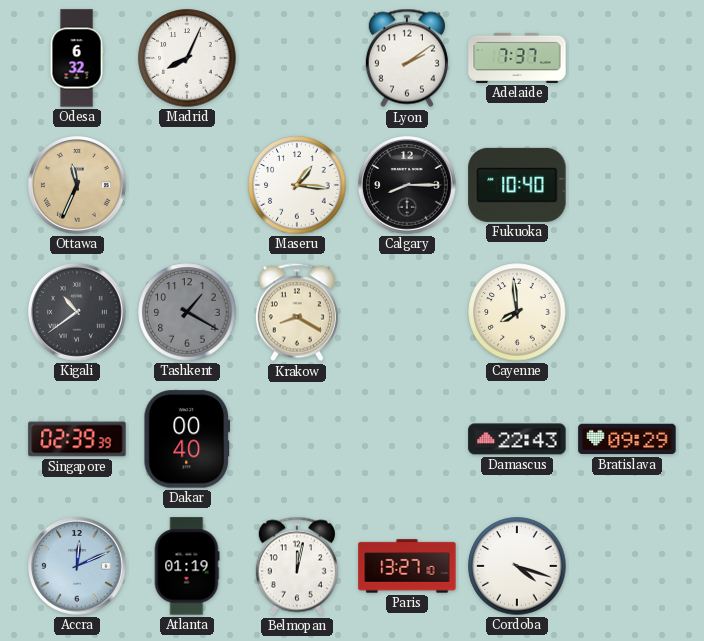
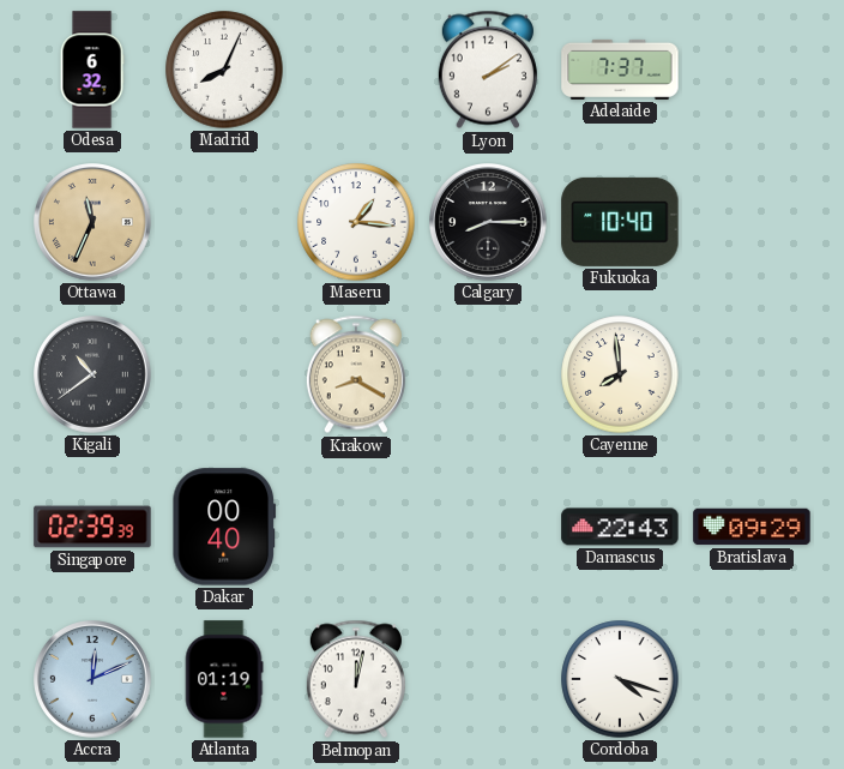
Tashkent: 1:20 -> none (187, 312)
Paris: 13:27 -> none (407, 566)
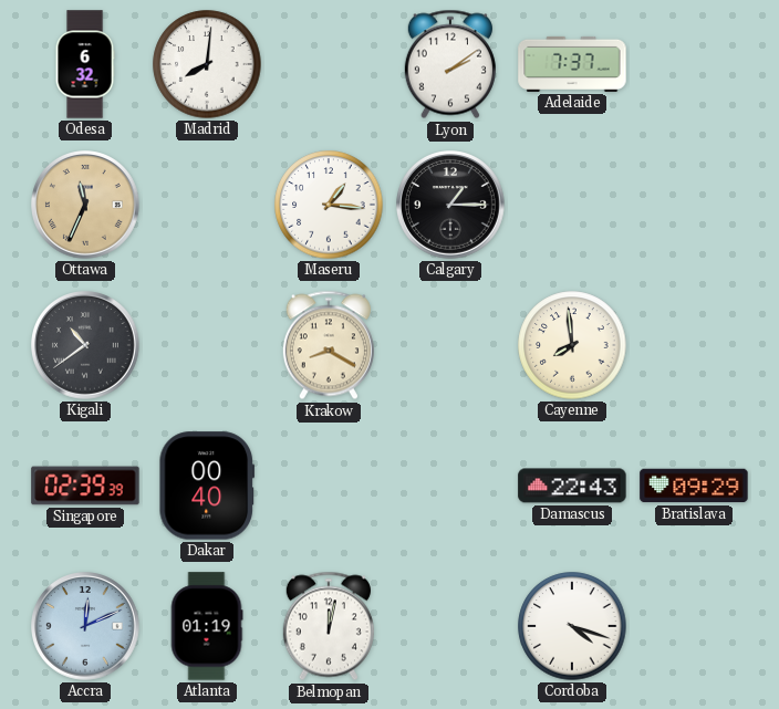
Madrid: 8:04 -> 8:01 (207, 64)
Calgary: 8:15 -> 1:15 (451, 206)
Fukuoka: 10:40 -> none (620, 222)
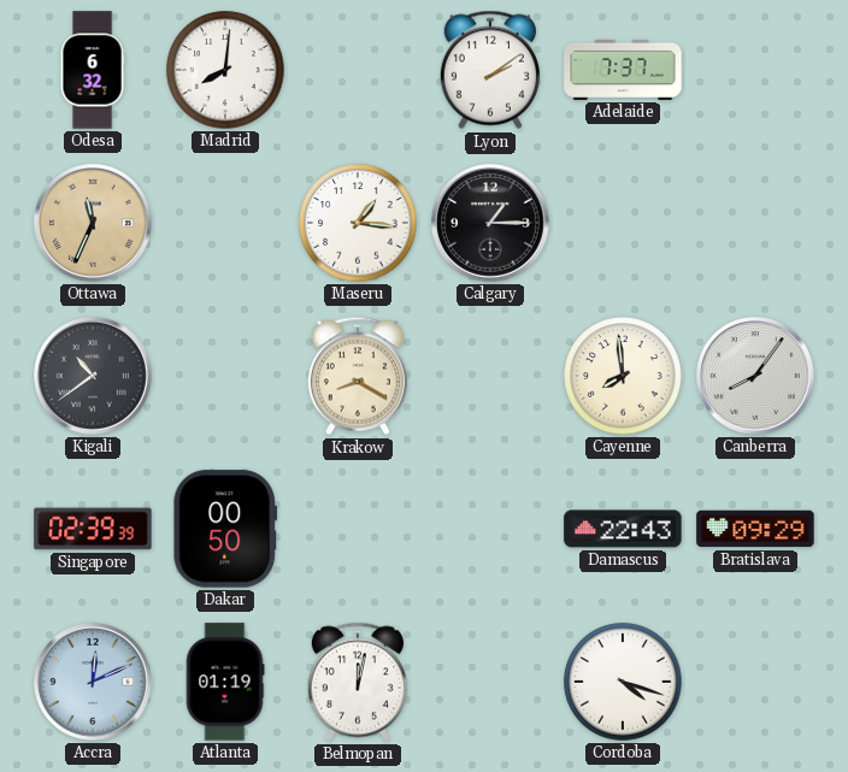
Canberra: none -> 8:06 (756, 377)
Dakar: 00:40 -> 00:50 (225, 529)
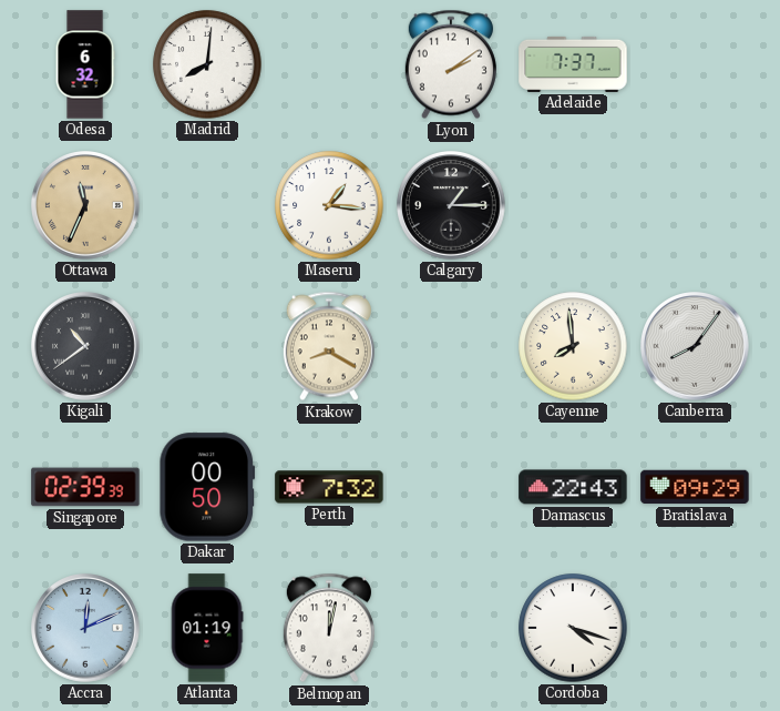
Perth: none -> 7:32 (329, 487)
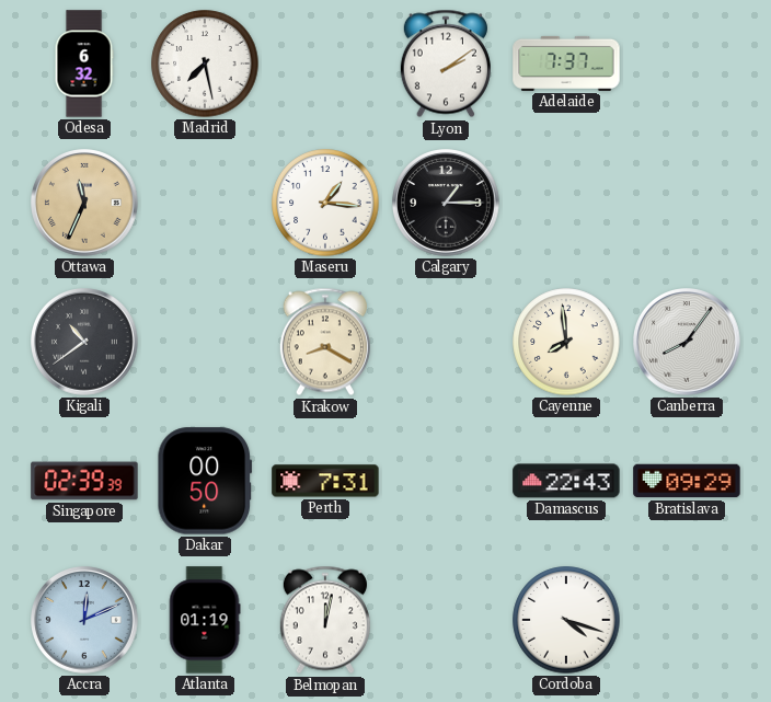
Madrid: 8:01 -> 7:28 (205, 64)
Perth: 7:32 -> 7:31 (325, 481)
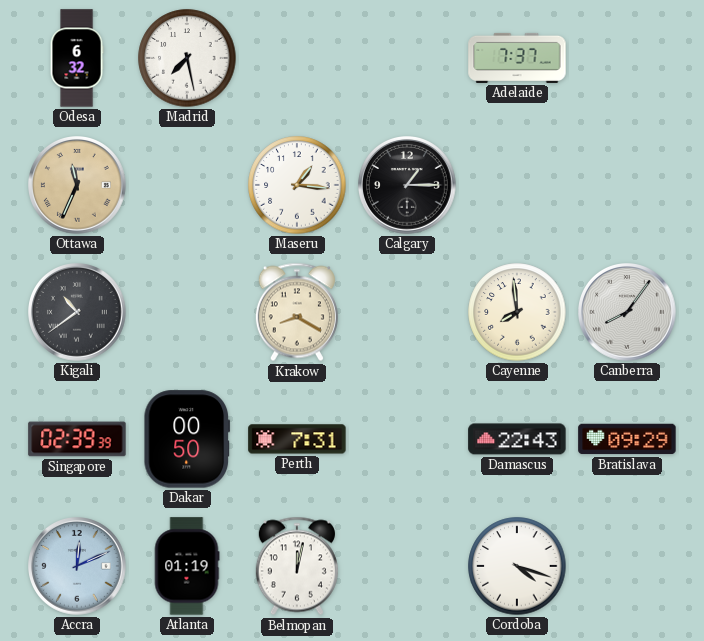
Lyon: 2:09 -> none (446, 64)
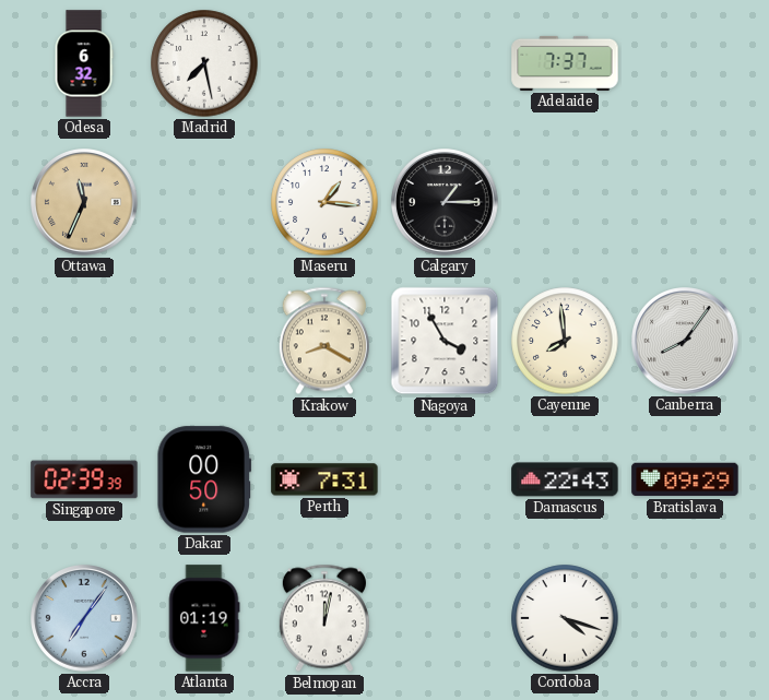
Kigali: 10:39 -> none (78, 313)
Nagoya: none -> 3:55 (445, 341)
Accra: 12:11 -> 7:06 (85, 619)
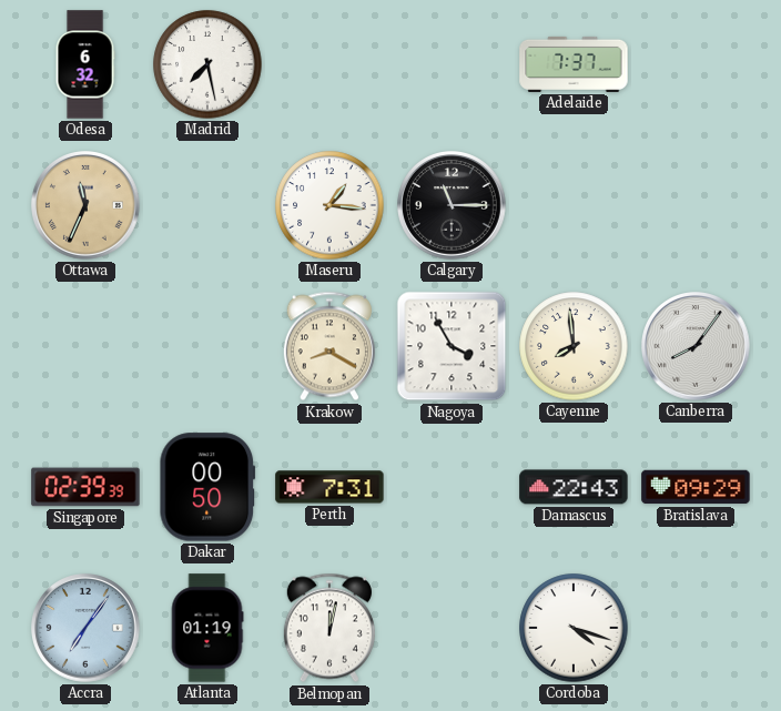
Calgary: 1:15 -> 11:15 (453, 206)
